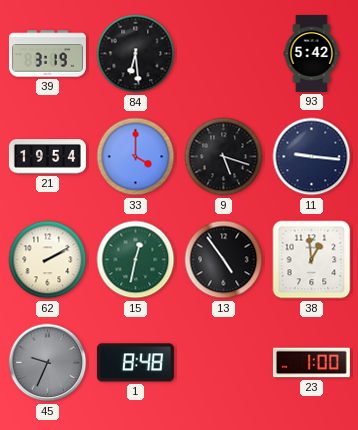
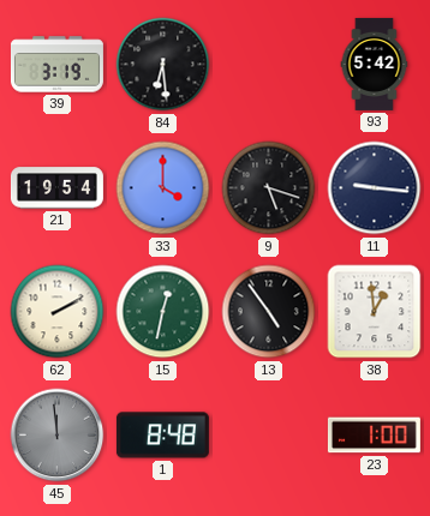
45: 9:34 -> 11:59 (58, 436)
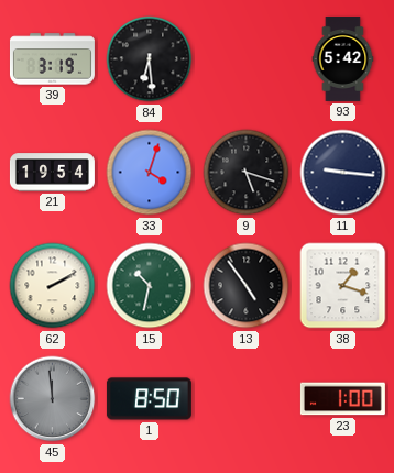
33: 4:00 -> 4:03 (150, 173)
15: 12:32 -> 10:32 (150, 286)
38: 12:59 -> 1:18 (343, 286)
1: 8:48 -> 8:50 (149, 399)
